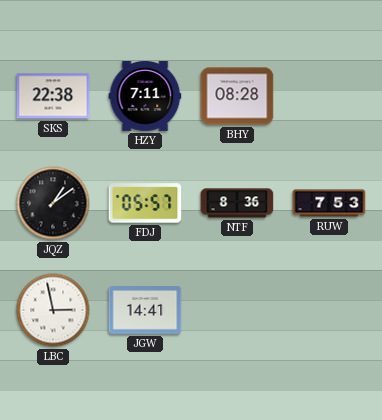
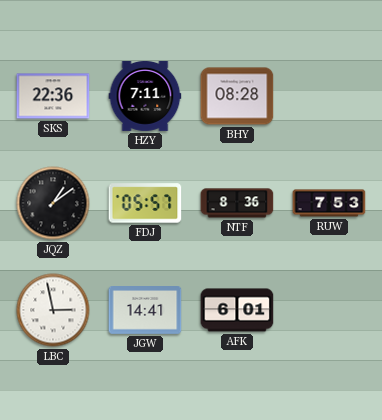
SKS: 22:38 -> 22:36 (53, 96)
AFK: none -> 6:01 (237, 310)
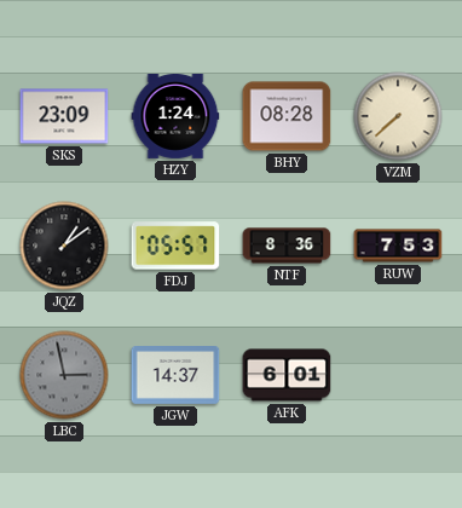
SKS: 22:36 -> 23:09 (64, 116)
HZY: 7:11 -> 1:24 (175, 116)
VZM: none -> 7:38 (398, 116)
LBC dial: white -> grey (64, 375)
JGW: 14:41 -> 14:37 (175, 376)
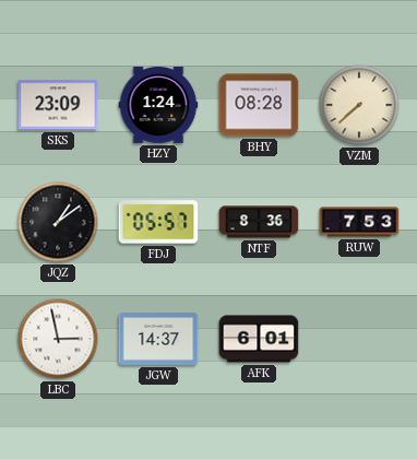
LBC dial: grey -> white (58, 339)
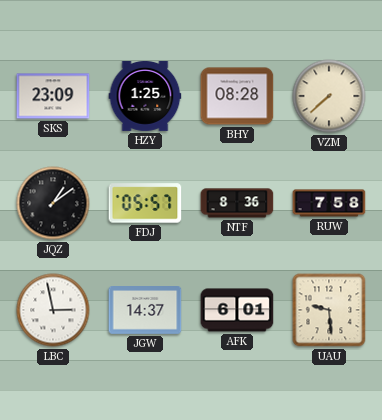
HZY: 1:24 -> 1:25 (145, 96)
RUW: 7:53 -> 7:58 (329, 203)
UAU: none -> 9:29 (329, 310)
